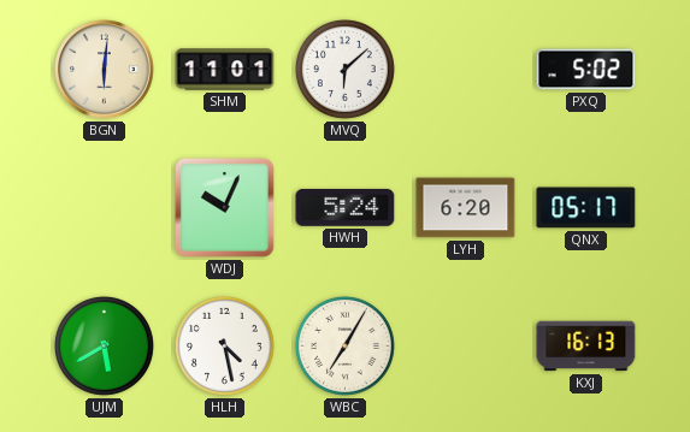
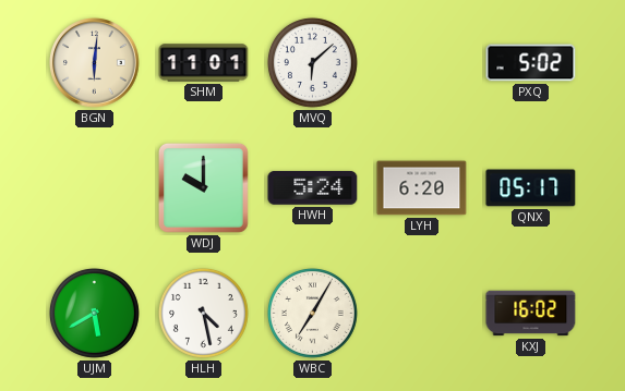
WDJ: 10:04 -> 10:00 (203, 187)
KXJ: 16:13 -> 16:02 (531, 314)
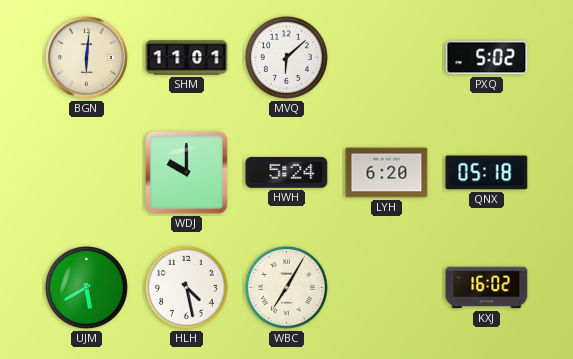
QNX: 05:17 -> 05:18 (487, 173)
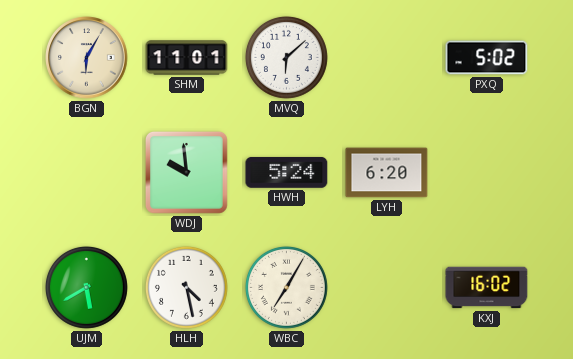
BGN: 6:01 -> 6:05 (87, 58)
WDJ: 10:00 -> 9:59 (186, 172)
QNX: 05:18 -> none (487, 173)
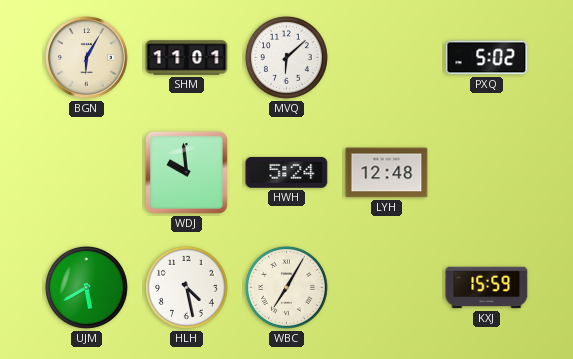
LYH: 6:20 -> 12:48 (387, 173)
KXJ: 16:02 -> 15:59 (487, 288)
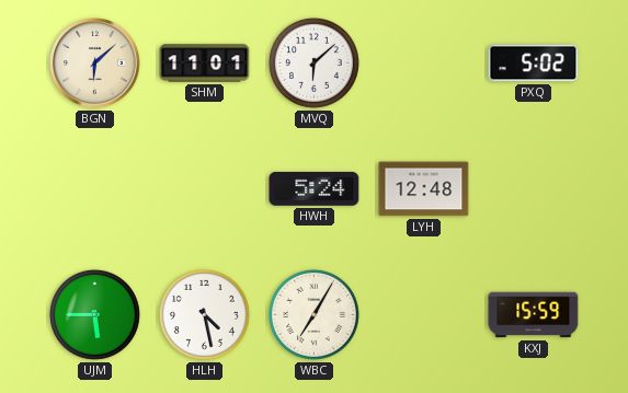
BGN: 6:05 -> 6:08 (95, 63)
WDJ: 9:59 -> none (186, 172)
UJM: 5:40 -> 5:45 (94, 314)
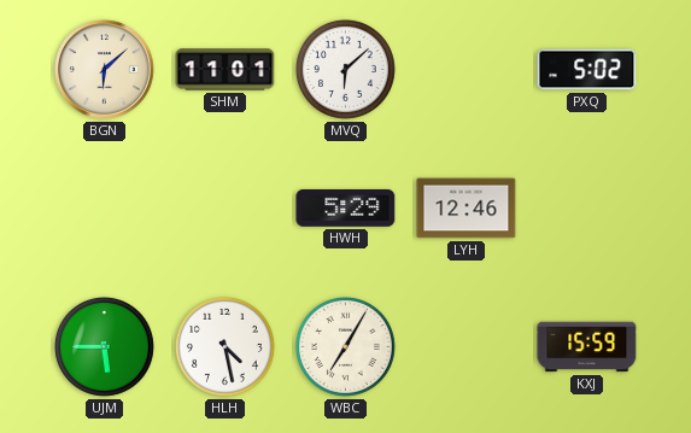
HWH: 5:24 -> 5:29 (346, 207)
LYH: 12:48 -> 12:46 (467, 209)
